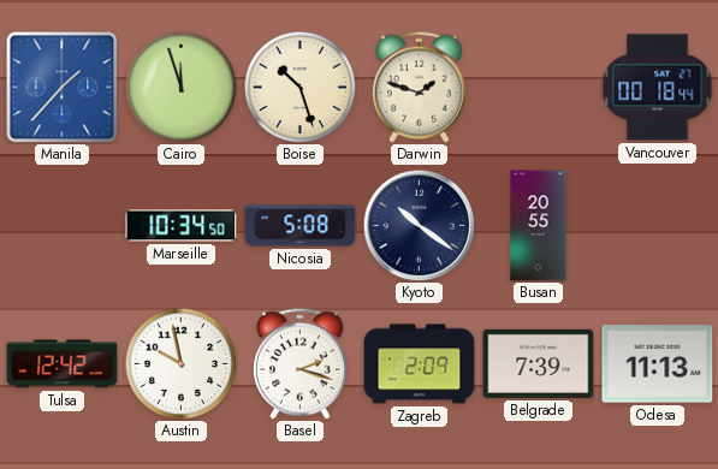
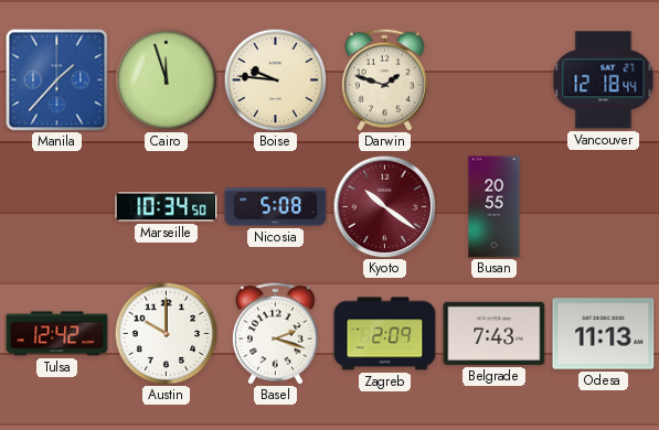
Boise: 10:27 -> 9:46 (275, 79)
Vancouver: 00:18 -> 12:18 (604, 80)
Kyoto dial: navy -> burgundy (384, 206)
Austin: 9:58 -> 10:00 (166, 333)
Belgrade: 7:39 -> 7:43 (495, 333)
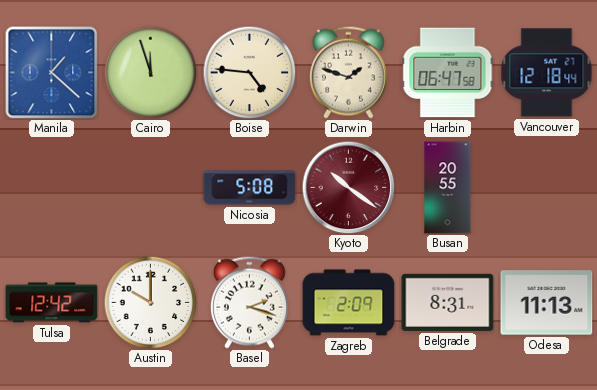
Manila: 1:37 -> 1:22 (51, 72)
Boise: 9:46 -> 4:46 (249, 72)
Harbin: none -> 06:47 (448, 73)
Marseille: 10:34 -> none (167, 207)
Belgrade: 7:43 -> 8:31 (448, 302)
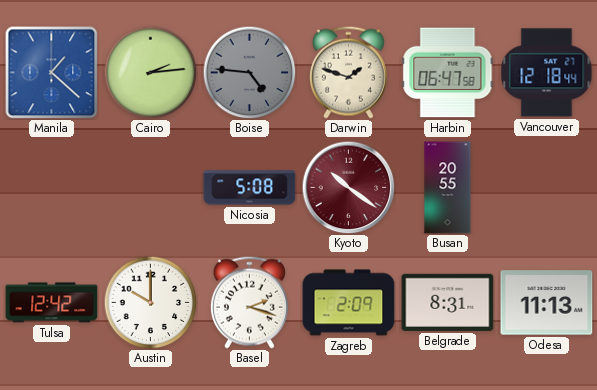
Cairo: 11:57 -> 2:14 (150, 72)
Boise dial: cream -> grey (249, 72)
